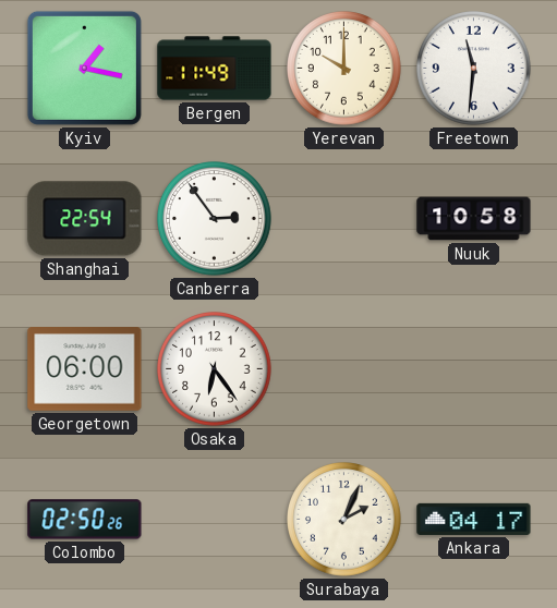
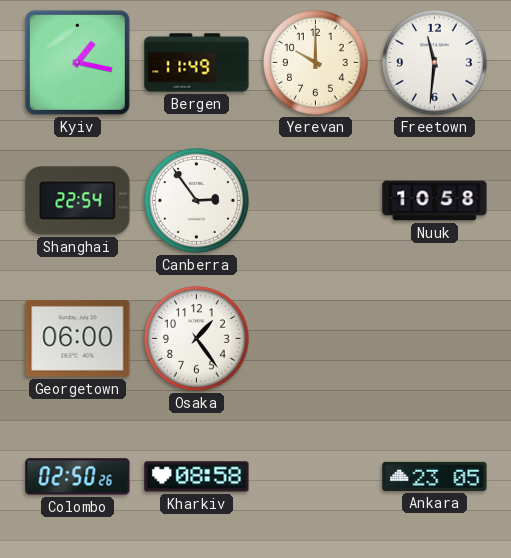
Osaka: 6:24 -> 1:24 (197, 339)
Kharkiv: none -> 08:58 (197, 477)
Surabaya: 2:04 -> none (344, 520)
Ankara: 04:17 -> 23:05 (435, 476)
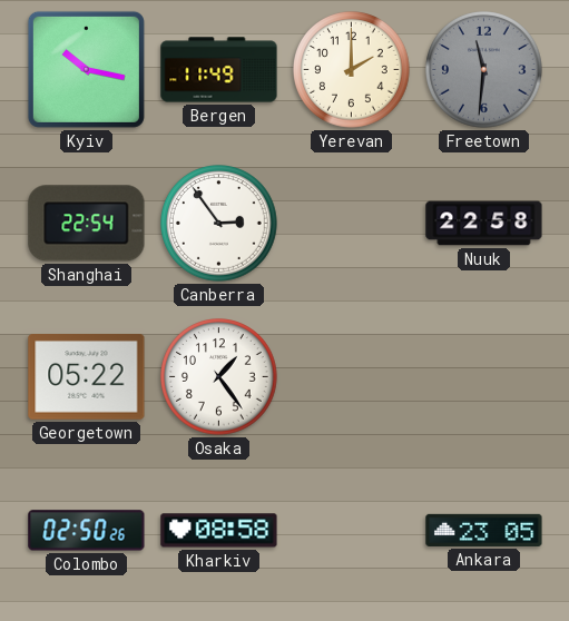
Kyiv: 1:17 -> 10:17 (86, 69)
Yerevan: 10:00 -> 2:00 (352, 70)
Freetown dial: white -> grey (484, 70)
Nuuk: 10:58 -> 22:58 (484, 224)
Georgetown: 06:00 -> 05:22 (87, 377)
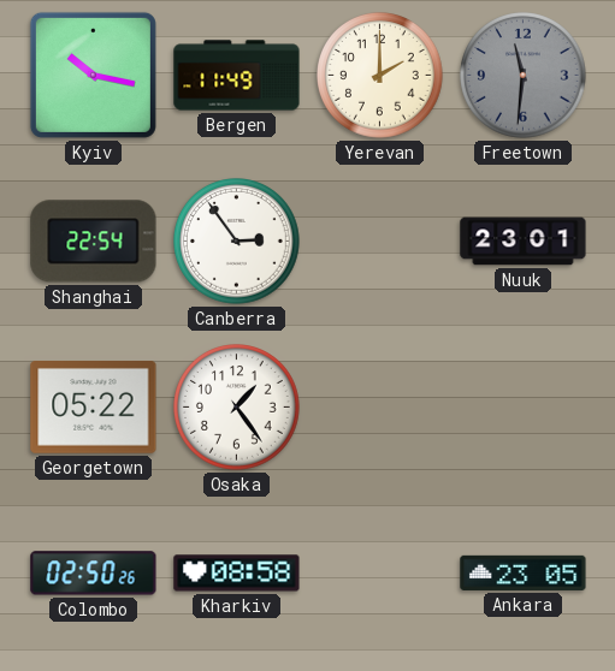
Nuuk: 22:58 -> 23:01 (524, 242)
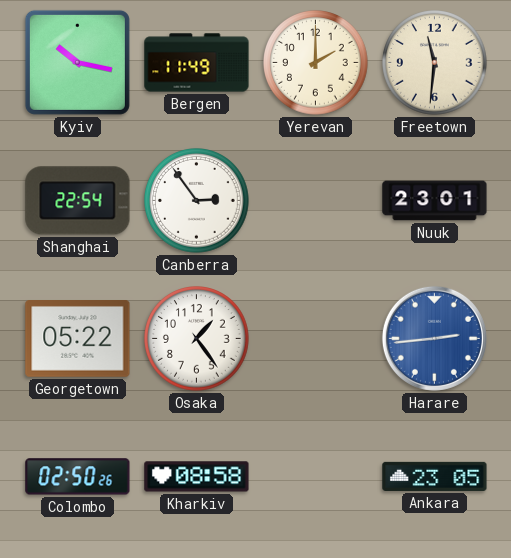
Freetown dial: grey -> cream (435, 63)
Harare: none -> 2:44 (434, 338)
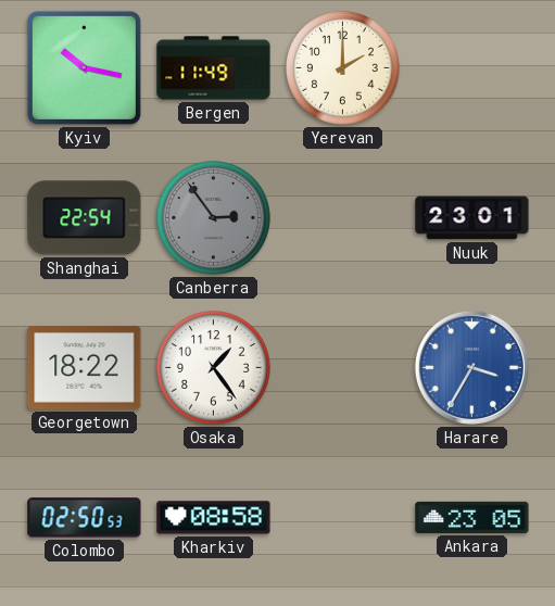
Freetown: 11:31 -> none (435, 63)
Canberra dial: white -> grey (214, 218)
Georgetown: 05:22 -> 18:22 (85, 368)
Harare: 2:44 -> 3:35 (471, 367)
Colombo: 02:50:26 -> 02:50:53 (85, 518)
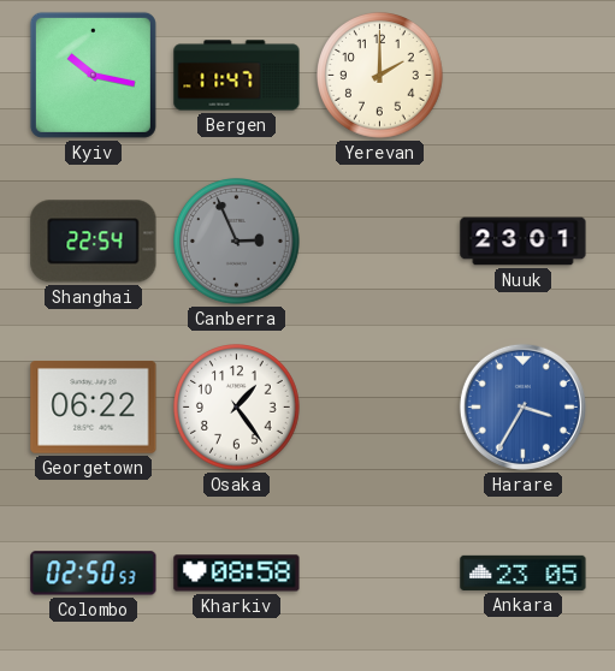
Bergen: 11:49 -> 11:47 (237, 76)
Canberra: 2:54 -> 2:56 (237, 242)
Georgetown: 18:22 -> 06:22 (94, 408)
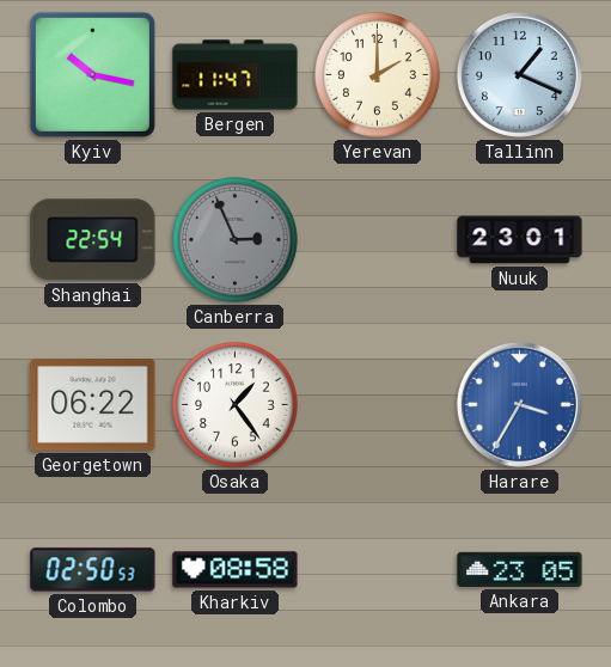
Tallinn: none -> 1:19 (519, 74)
